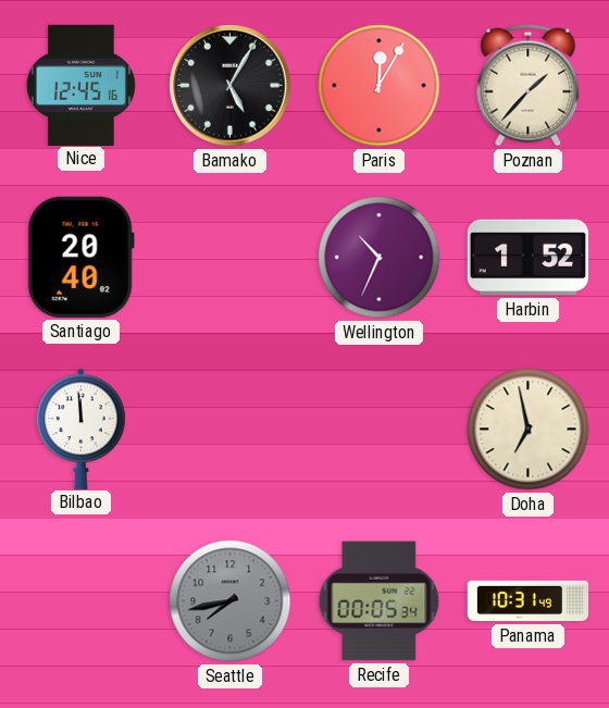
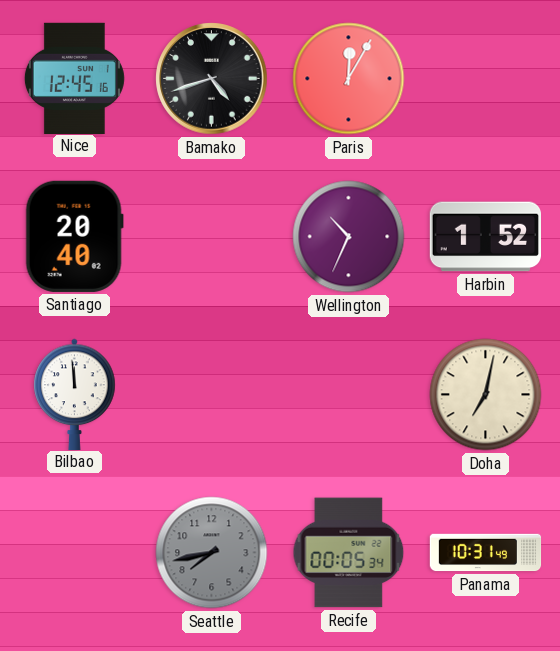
Bamako: 5:05 -> 4:42 (212, 79)
Poznan: 1:37 -> none (529, 86)
Doha: 6:58 -> 7:02 (486, 395)
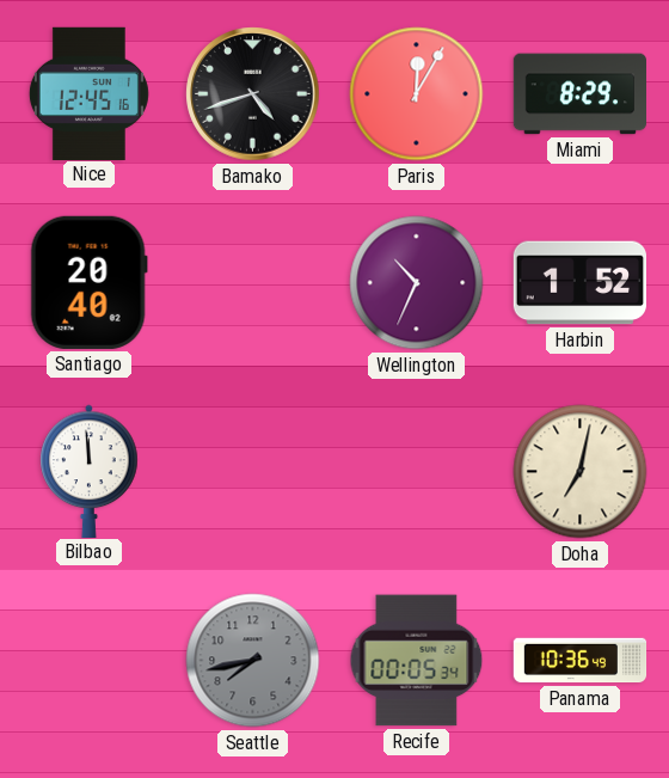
Miami: none -> 8:29 (579, 94)
Panama: 10:31 -> 10:36 (581, 661)
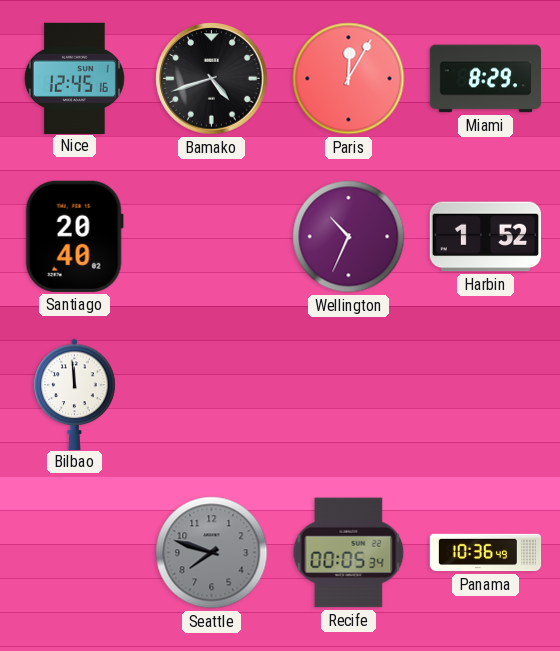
Doha: 7:02 -> none (581, 472)
Seattle: 7:43 -> 7:48 (212, 553)
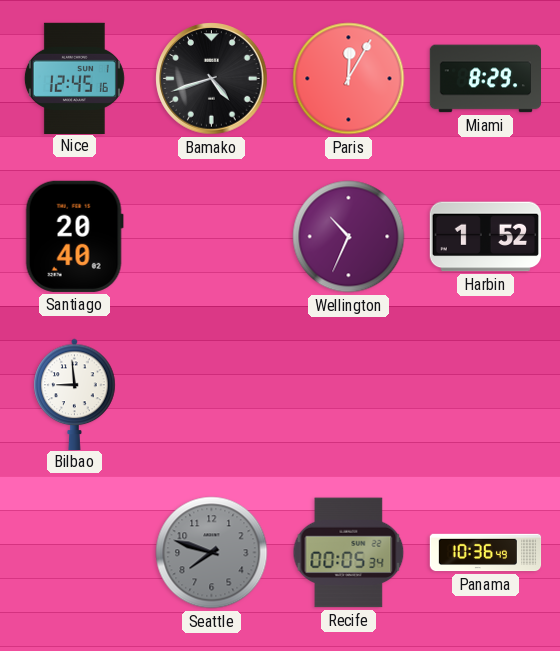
Bilbao: 11:59 -> 8:59 (75, 394)
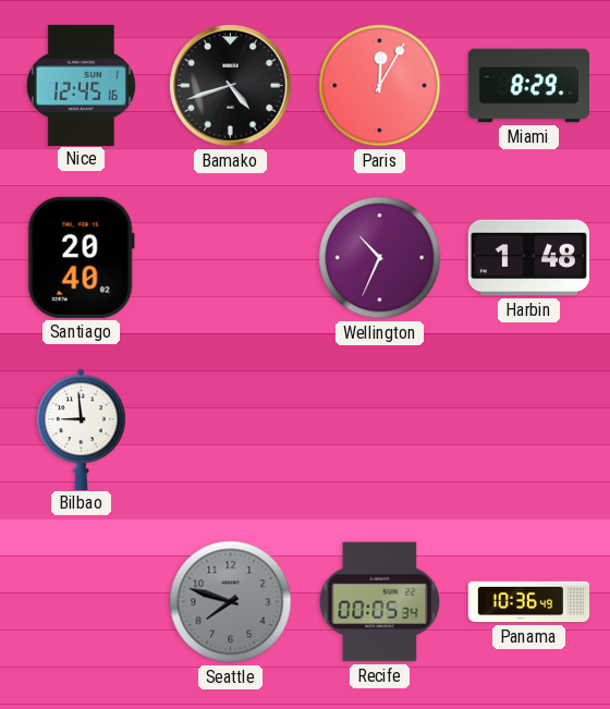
Harbin: 1:52 -> 1:48 (528, 258)
